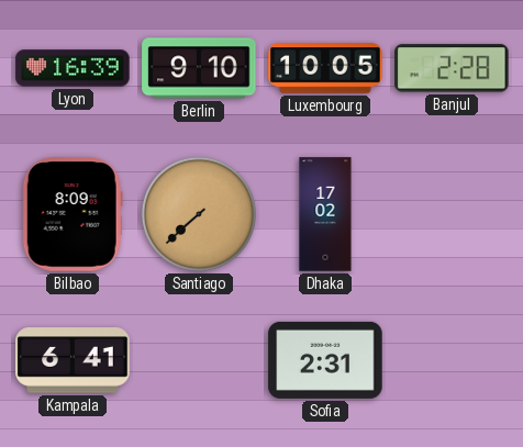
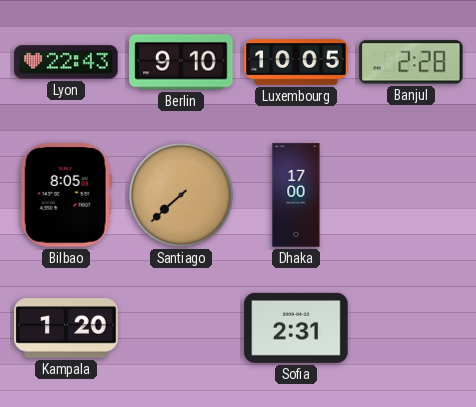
Lyon: 16:39 -> 22:43 (66, 62)
Bilbao: 8:09 -> 8:05 (66, 195)
Dhaka: 17:02 -> 17:00 (296, 195)
Kampala: 6:41 -> 1:20 (66, 328)
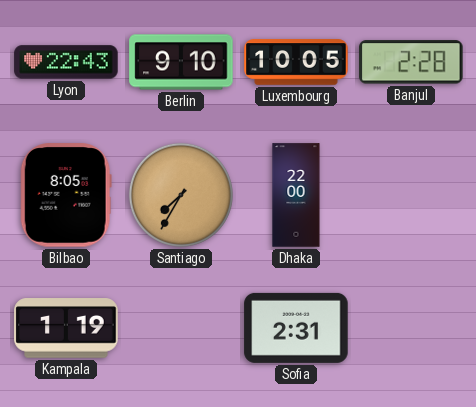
Santiago: 7:38 -> 7:35 (181, 195)
Dhaka: 17:00 -> 22:00 (296, 195)
Kampala: 1:20 -> 1:19 (66, 328)
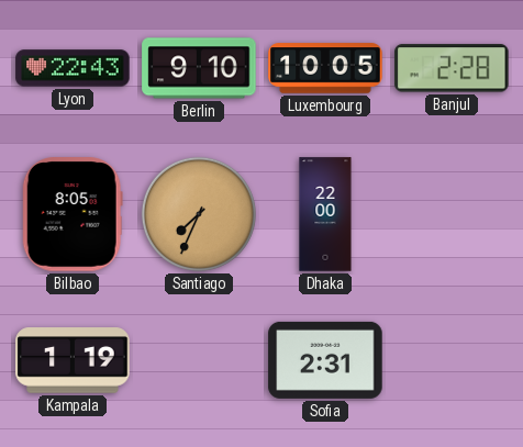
Santiago: 7:35 -> 7:34 (199, 214)
